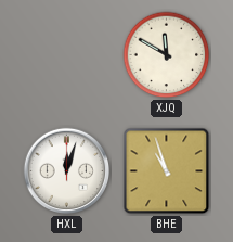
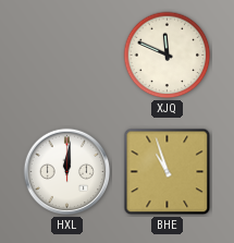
XJQ: 11:50 -> 11:49 (168, 56)
HXL: 12:03 -> 12:01 (67, 172)
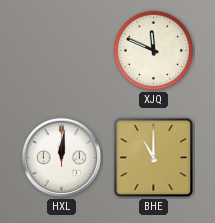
BHE: 10:57 -> 11:00 (154, 158)
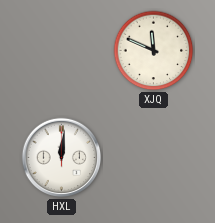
BHE: 11:00 -> none (154, 158)
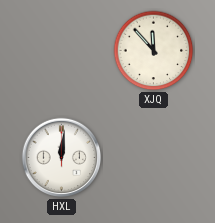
XJQ: 11:49 -> 11:53 (154, 51)
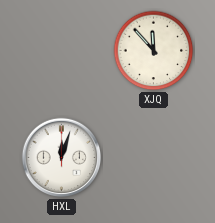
HXL: 12:01 -> 12:03 (62, 158)
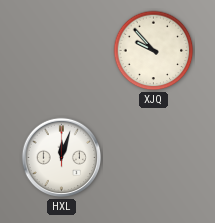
XJQ: 11:53 -> 9:53 (154, 51)
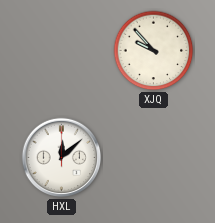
HXL: 12:03 -> 12:08 (62, 158)
